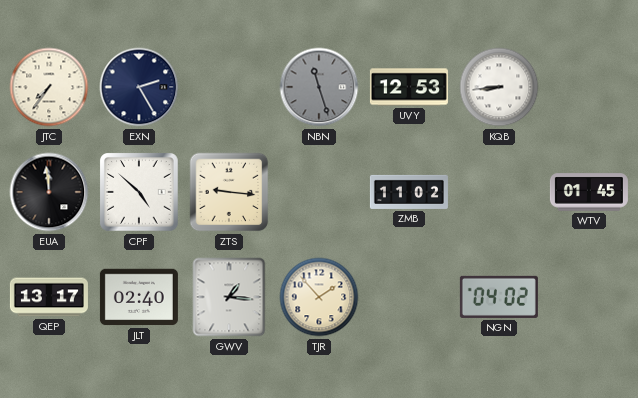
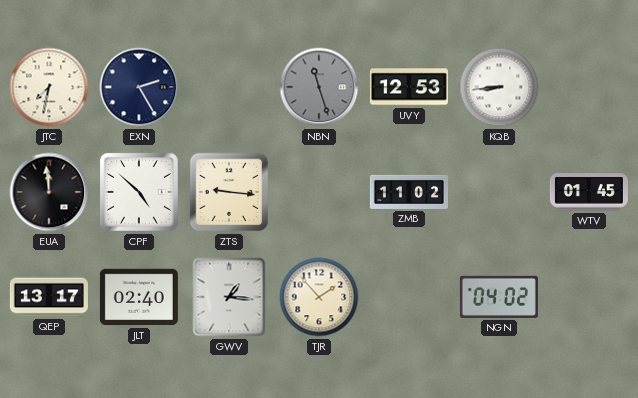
JTC: 7:36 -> 7:32 (49, 87)
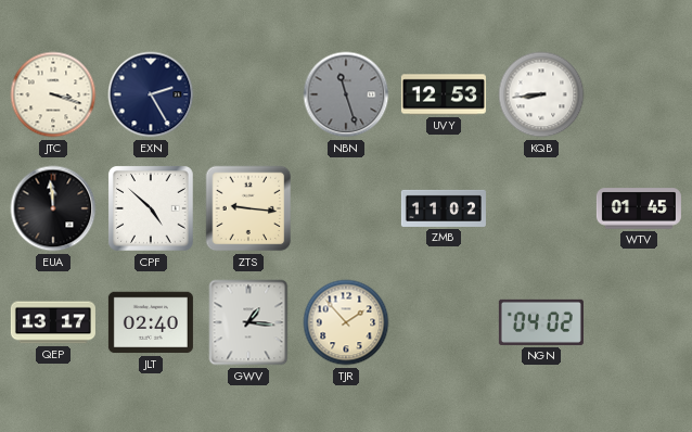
JTC: 7:32 -> 3:18 (53, 94)
